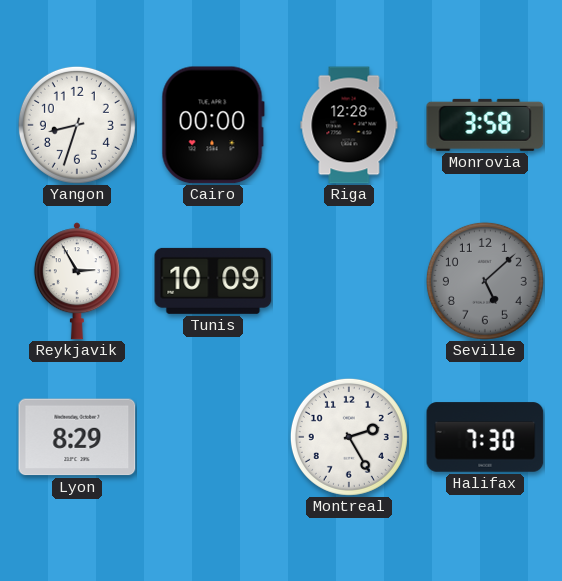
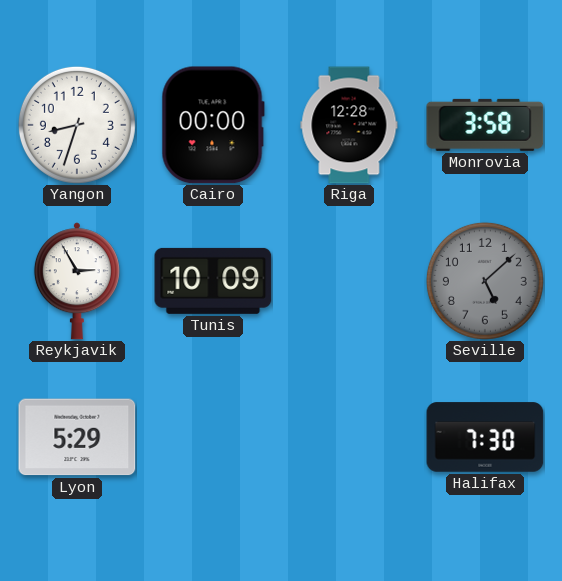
Lyon: 8:29 -> 5:29 (77, 437)
Montreal: 2:25 -> none (349, 437)
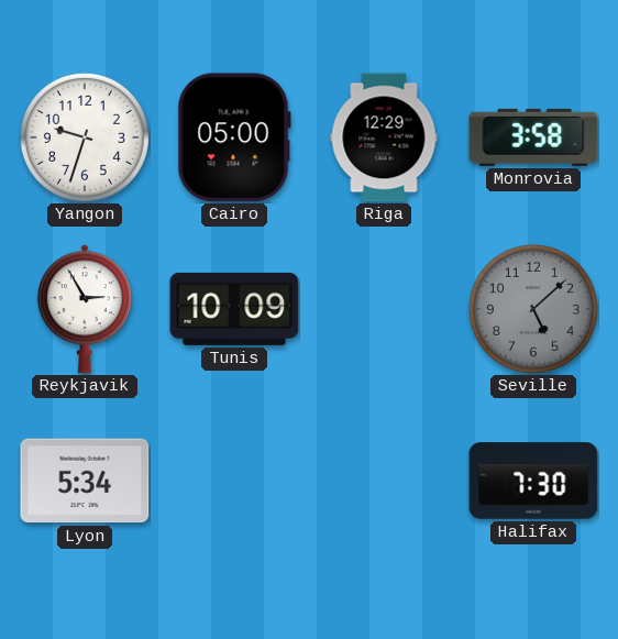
Yangon: 8:33 -> 9:33 (85, 137)
Cairo: 00:00 -> 05:00 (234, 137)
Riga: 12:28 -> 12:29 (384, 137)
Lyon: 5:29 -> 5:34 (85, 481)
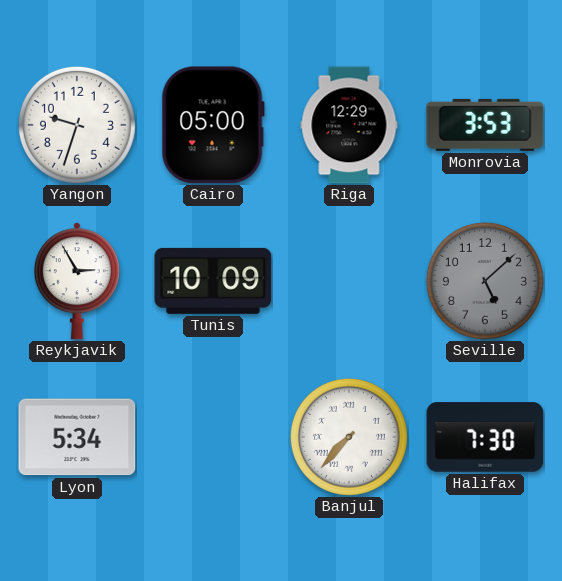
Monrovia: 3:58 -> 3:53 (485, 125)
Banjul: none -> 7:37 (349, 437)
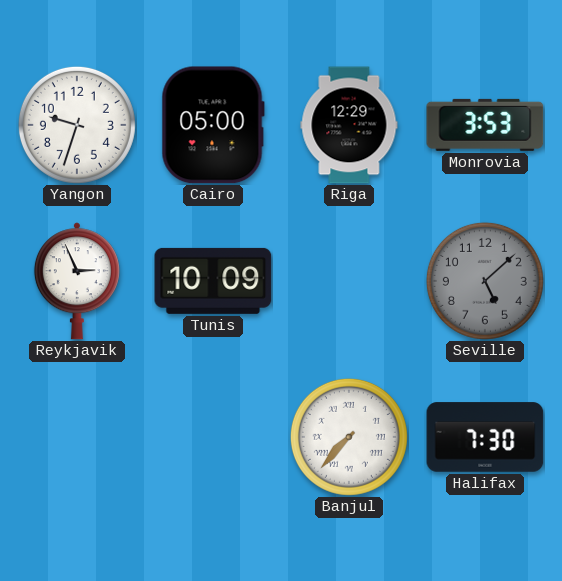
Reykjavik: 2:55 -> 2:56 (77, 281)
Lyon: 5:34 -> none (77, 437)
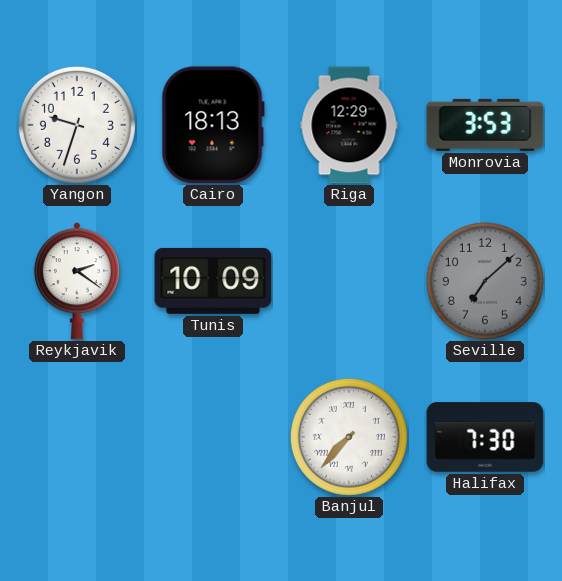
Cairo: 05:00 -> 18:13 (213, 125)
Reykjavik: 2:56 -> 2:21 (77, 281)
Seville: 5:08 -> 7:08 (485, 281)
